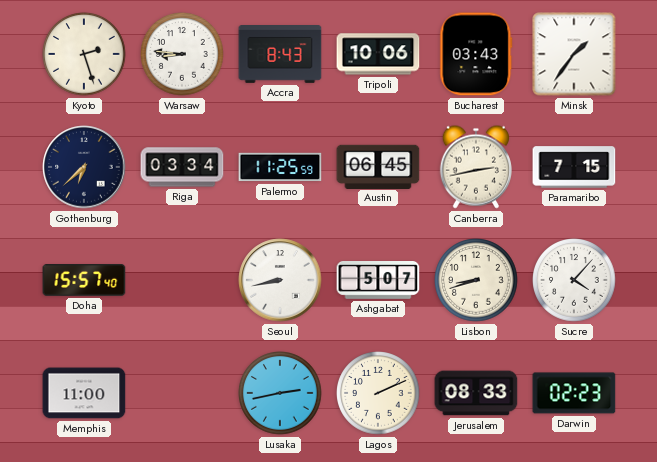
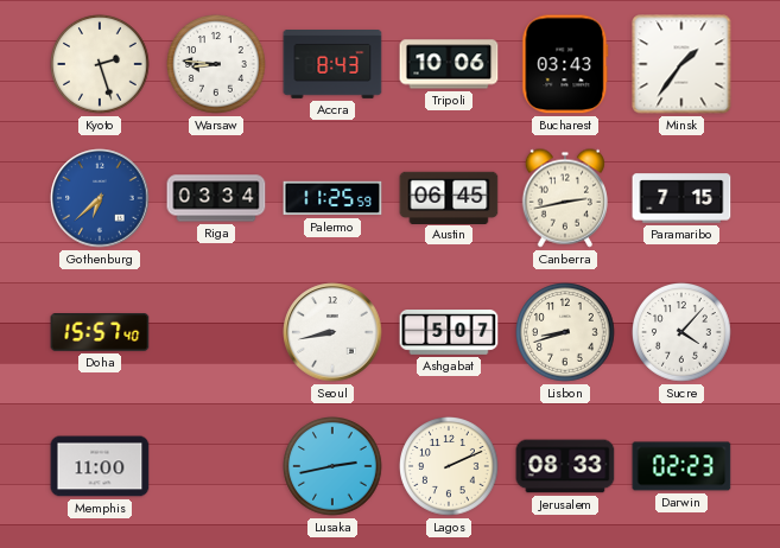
Gothenburg dial: navy -> blue (100, 198)
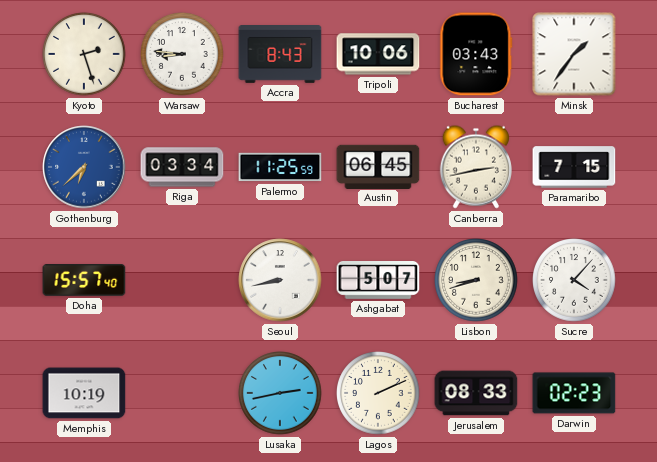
Memphis: 11:00 -> 10:19 (84, 393)
